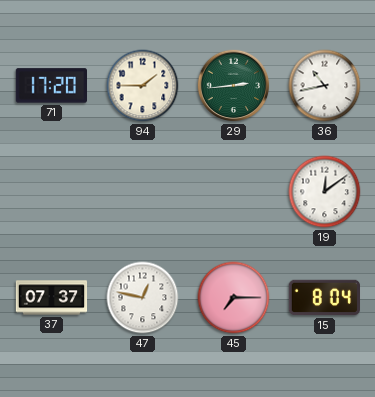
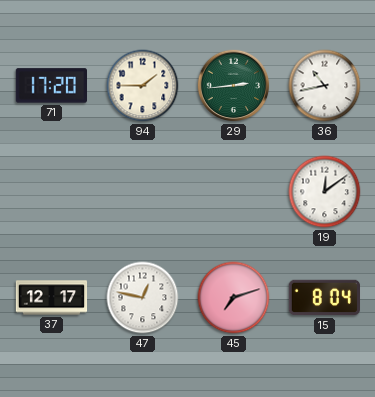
37: 07:37 -> 12:17 (52, 298)
45: 7:15 -> 7:12 (234, 298)
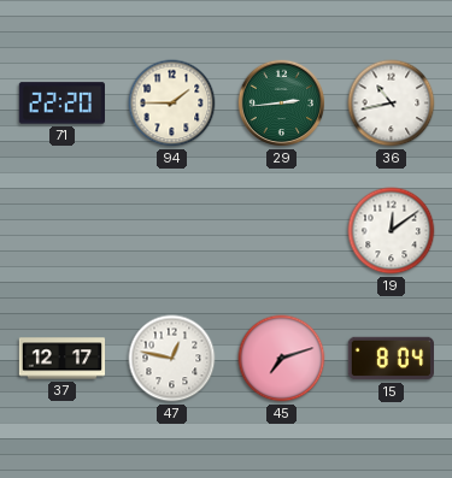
71: 17:20 -> 22:20 (61, 104)
